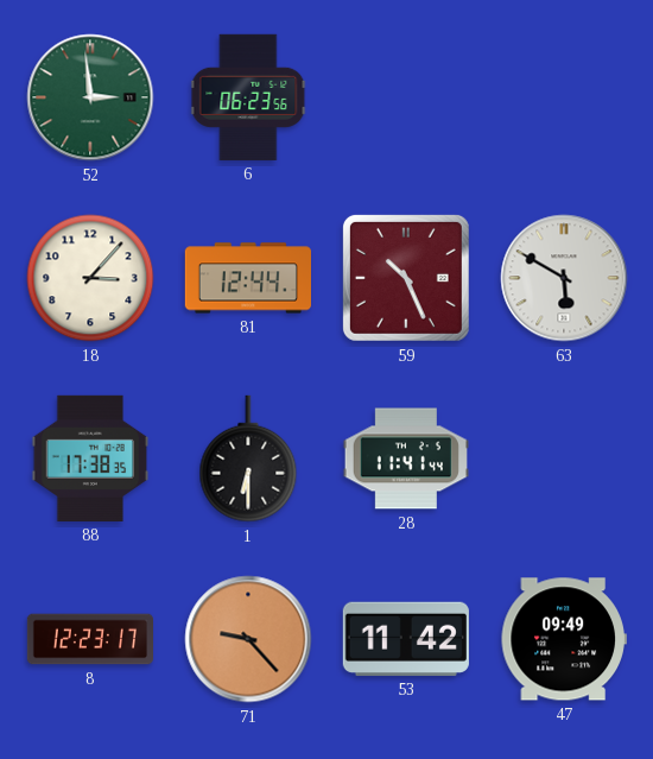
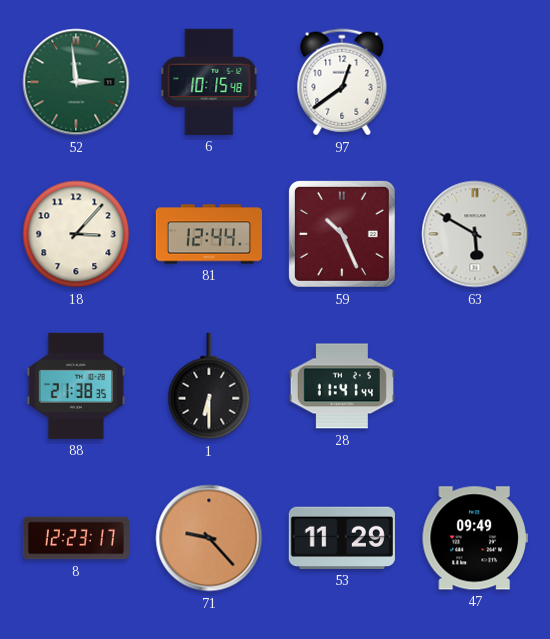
6: 06:23 -> 10:15 (209, 82)
97: none -> 12:39 (342, 82)
88: 17:38 -> 21:38 (76, 386)
53: 11:42 -> 11:29 (342, 538)
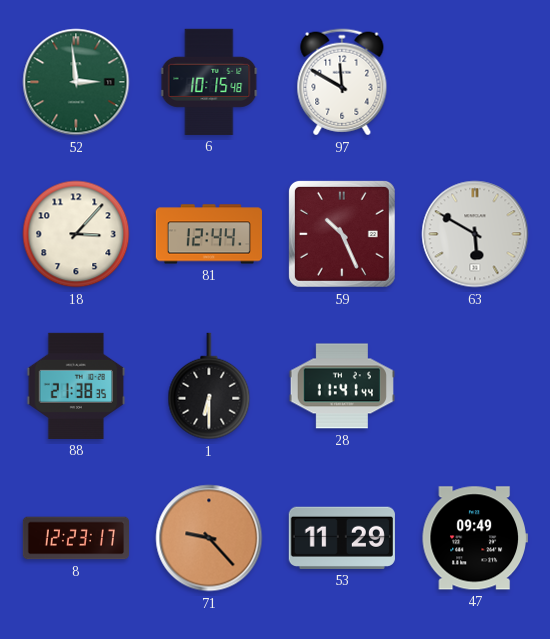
97: 12:39 -> 11:50 (342, 82)
